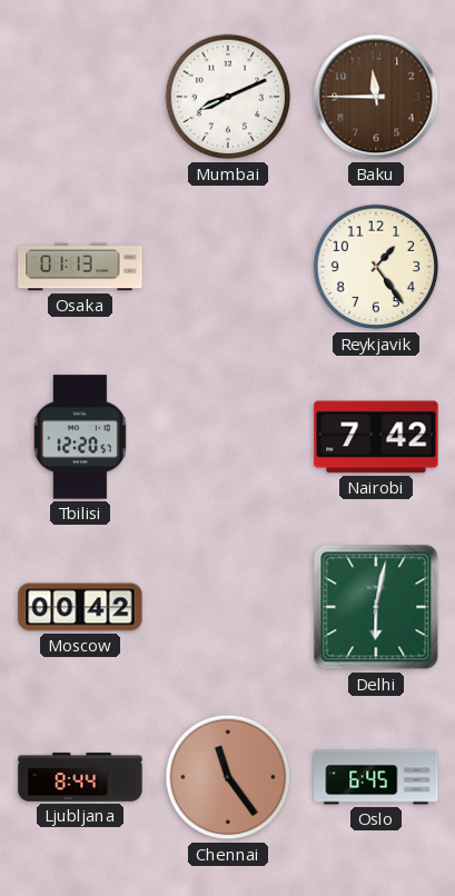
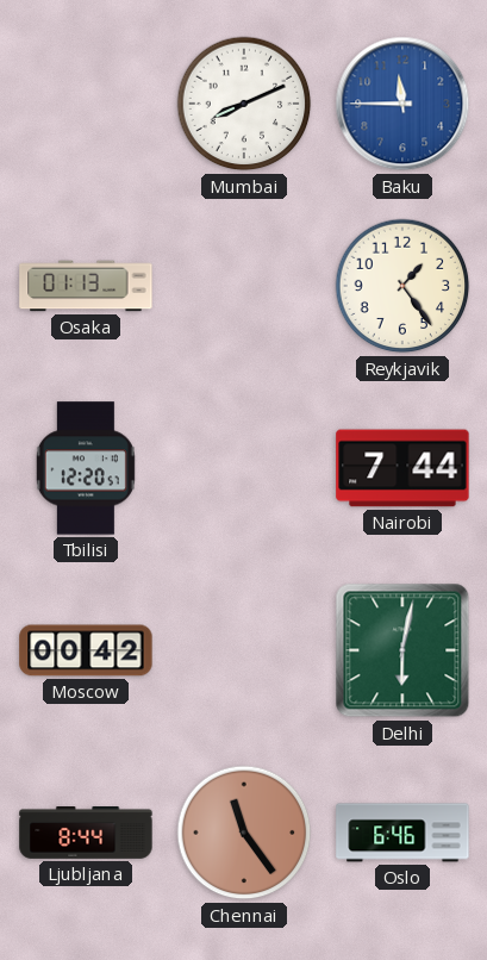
Baku dial: brown -> blue (402, 104)
Nairobi: 7:42 -> 7:44 (402, 468)
Oslo: 6:45 -> 6:46 (402, 833)
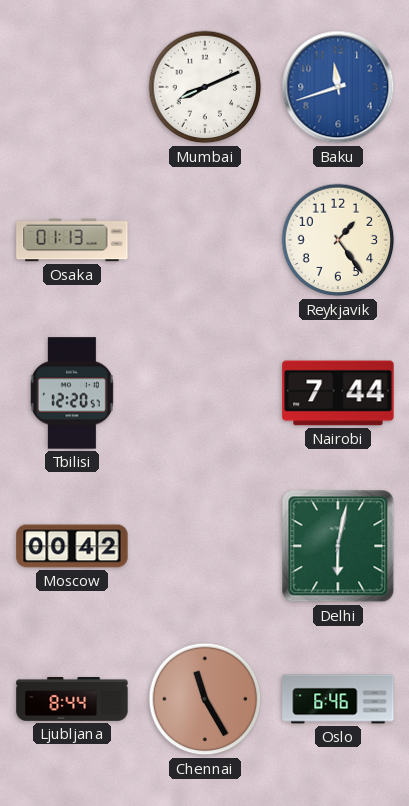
Baku: 11:45 -> 11:42 (338, 87)
Chennai: 11:24 -> 11:25 (205, 699)
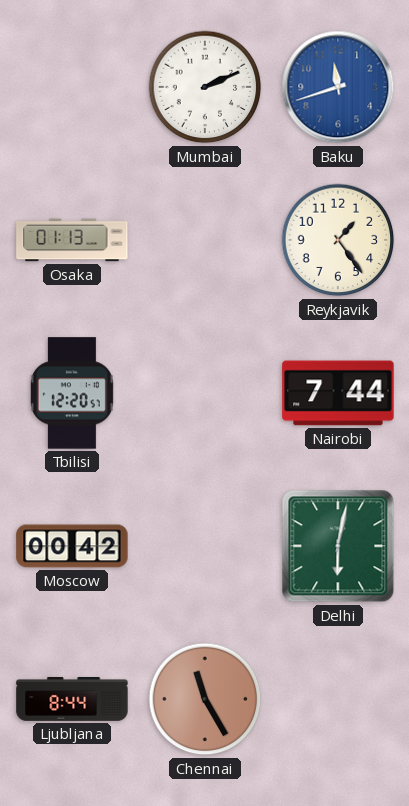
Mumbai: 8:11 -> 2:11 (205, 87)
Oslo: 6:46 -> none (338, 699)
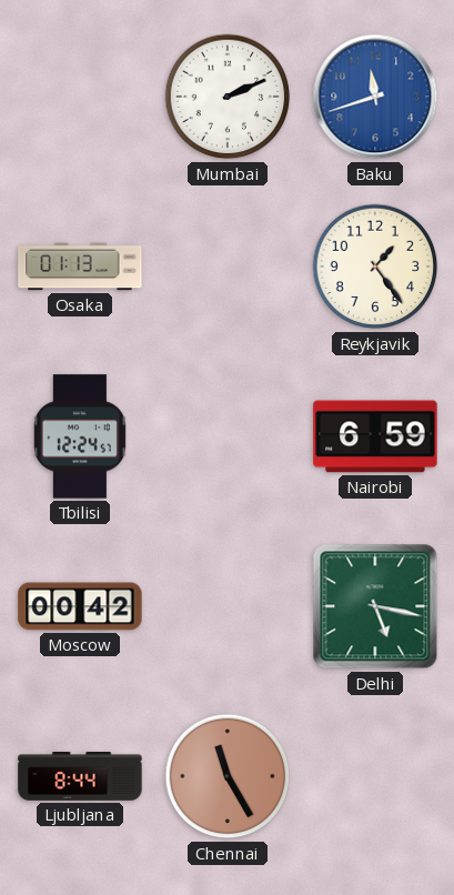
Tbilisi: 12:20 -> 12:24 (80, 436)
Nairobi: 7:44 -> 6:59 (375, 436)
Delhi: 6:02 -> 5:17 (375, 606)
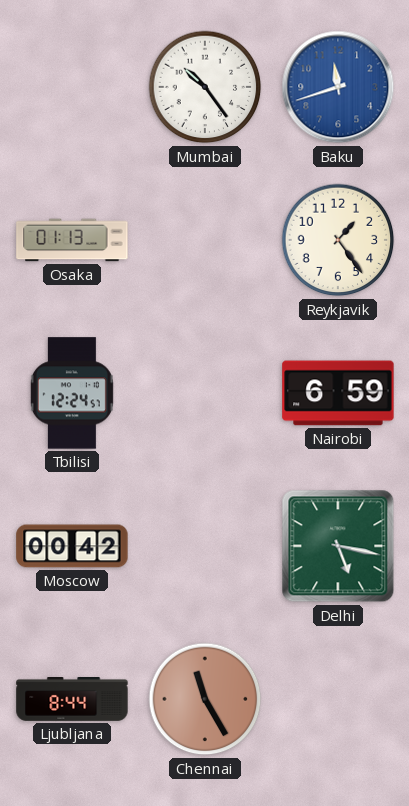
Mumbai: 2:11 -> 10:24 (205, 87)
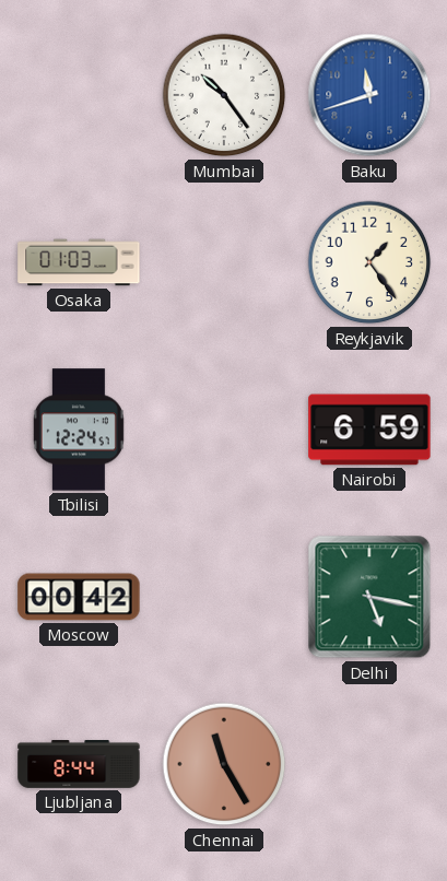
Osaka: 01:13 -> 01:03 (79, 262)
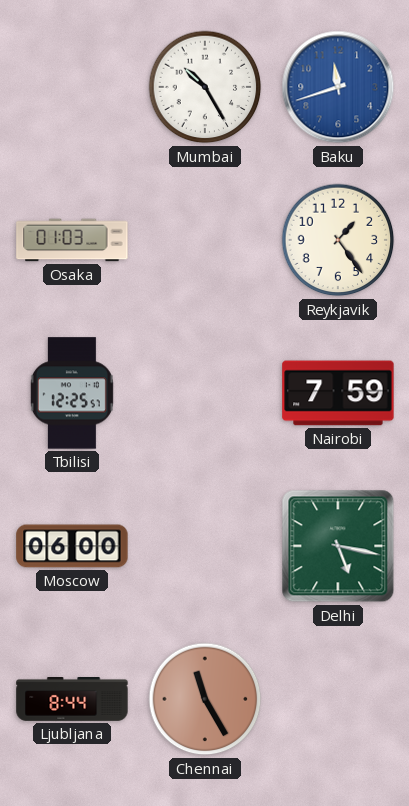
Mumbai: 10:24 -> 10:25 (205, 87)
Tbilisi: 12:24 -> 12:25 (72, 393)
Nairobi: 6:59 -> 7:59 (338, 393)
Moscow: 00:42 -> 06:00 (72, 546)
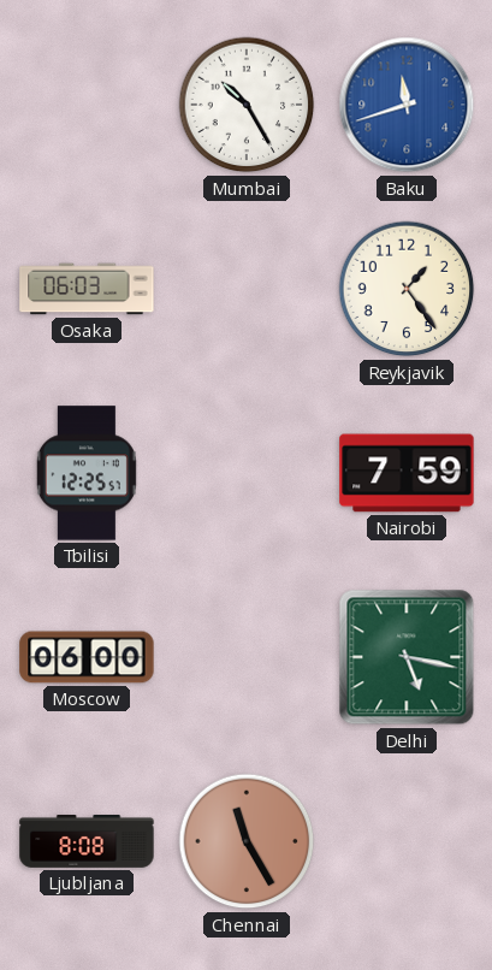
Osaka: 01:03 -> 06:03 (87, 289)
Ljubljana: 8:44 -> 8:08 (87, 842)
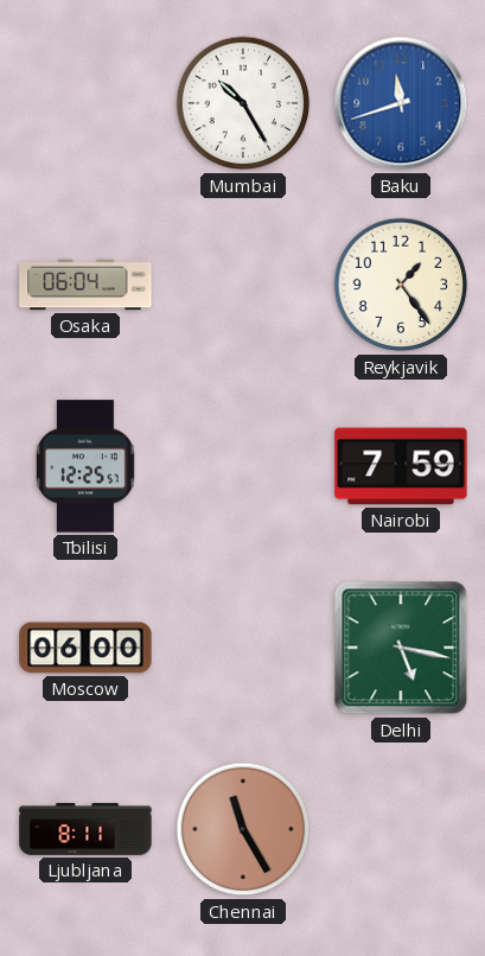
Osaka: 06:03 -> 06:04 (85, 285)
Ljubljana: 8:08 -> 8:11 (85, 830)
